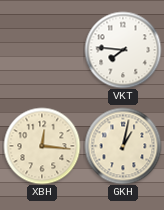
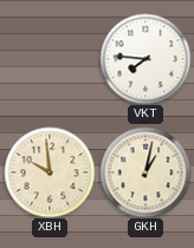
XBH: 12:16 -> 9:59 (50, 172)
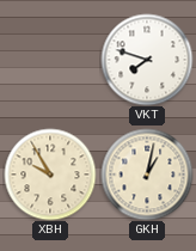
VKT: 7:46 -> 7:48 (147, 60)
XBH: 9:59 -> 9:55 (50, 175)
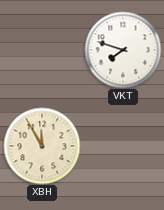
XBH: 9:55 -> 11:55 (42, 146)
GKH: 1:02 -> none (147, 175)
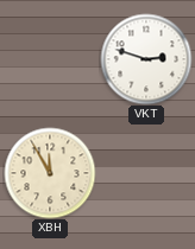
VKT: 7:48 -> 2:48 (146, 59)
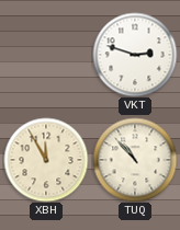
TUQ: none -> 10:53 (135, 160)
